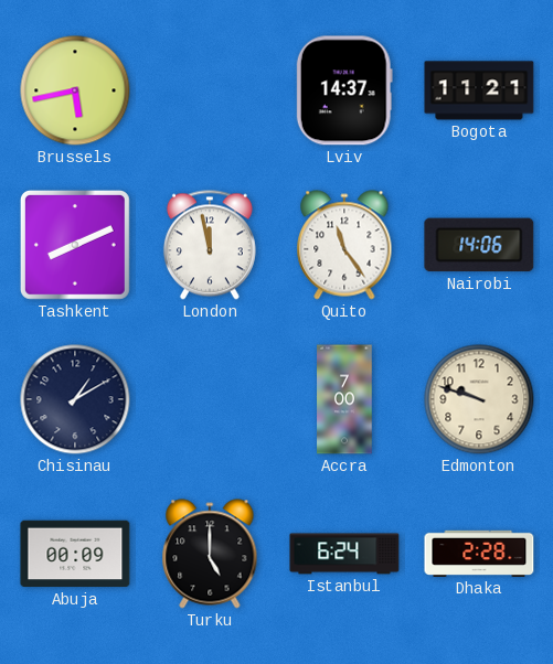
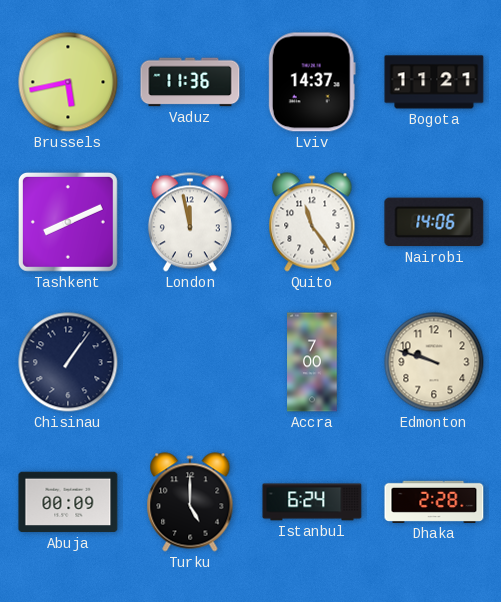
Vaduz: none -> 11:36 (190, 82)
Chisinau: 1:10 -> 1:06 (68, 362)
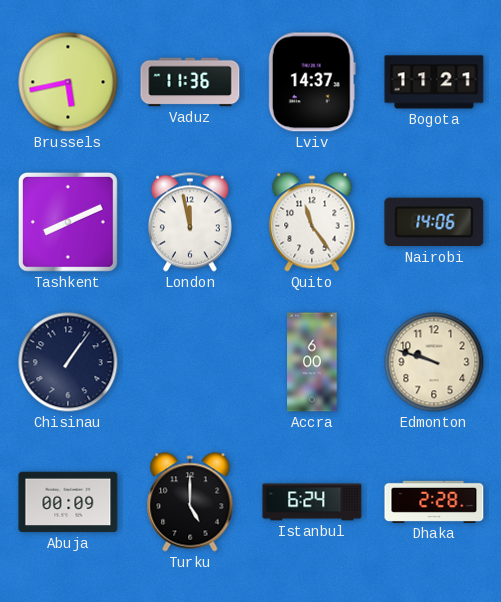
Accra: 7:00 -> 6:00 (312, 362)
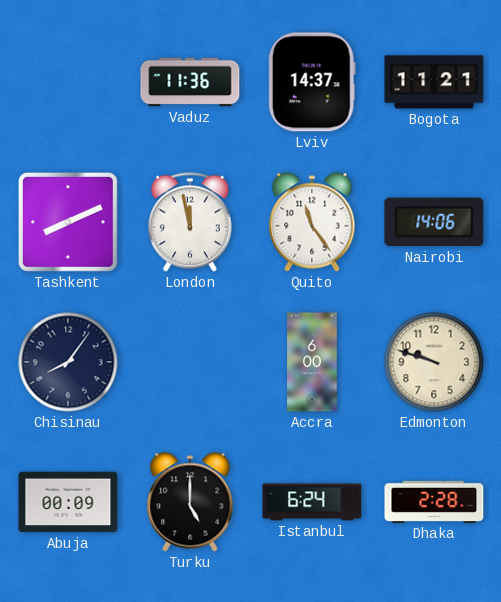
Brussels: 5:43 -> none (68, 82)
Chisinau: 1:06 -> 8:06 (68, 362)
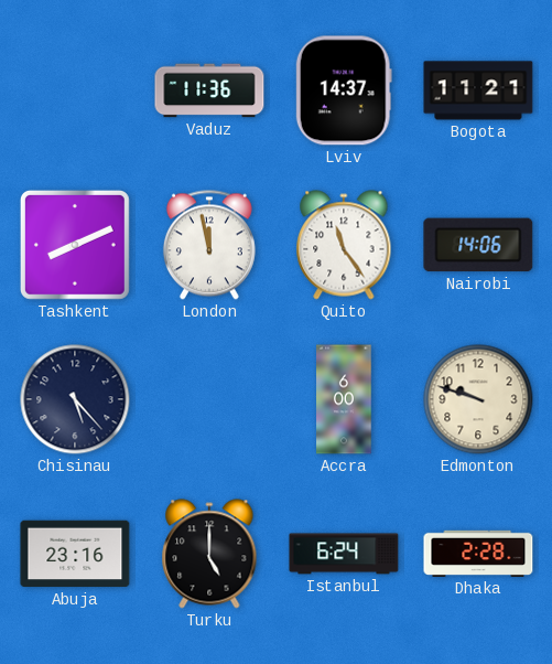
Chisinau: 8:06 -> 5:23 (75, 399)
Abuja: 00:09 -> 23:16 (75, 554)
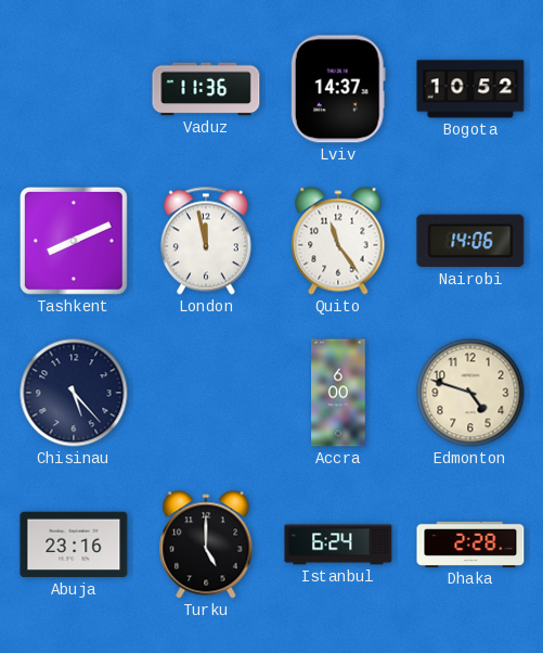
Bogota: 11:21 -> 10:52 (470, 89)
Edmonton: 9:48 -> 4:48 (470, 393)
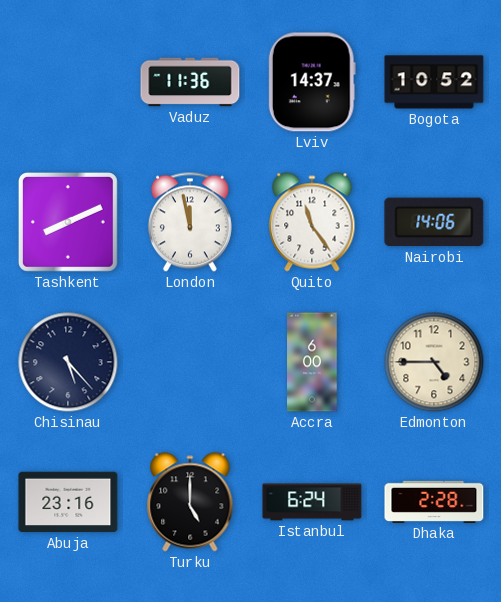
Edmonton: 4:48 -> 4:45 (434, 362)
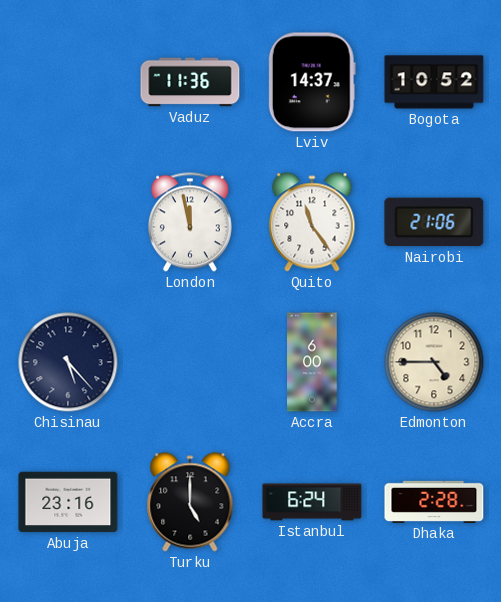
Tashkent: 8:11 -> none (68, 222)
Nairobi: 14:06 -> 21:06 (434, 222)
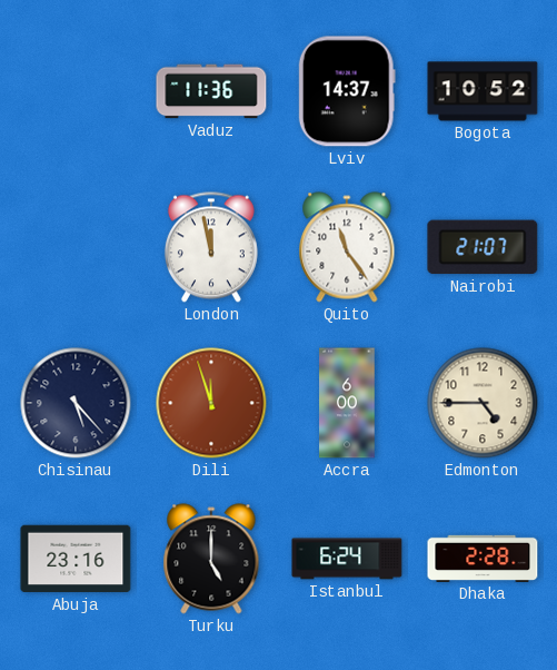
Nairobi: 21:06 -> 21:07 (483, 247)
Dili: none -> 11:57 (211, 403)
